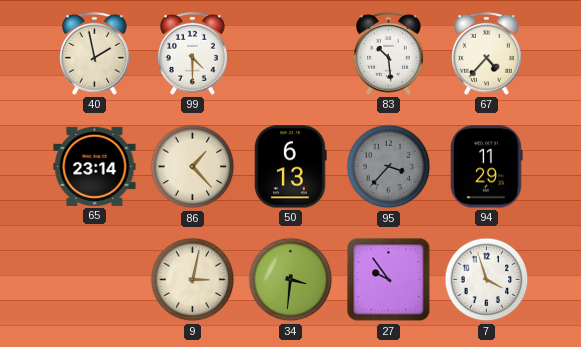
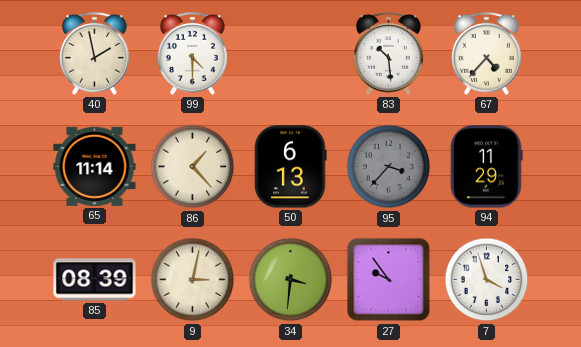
65: 23:14 -> 11:14 (95, 166)
85: none -> 08:39 (95, 280)
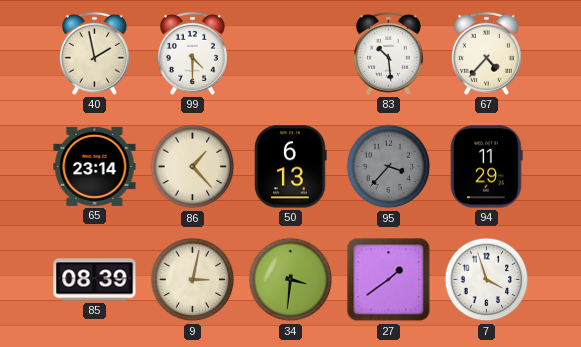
65: 11:14 -> 23:14 (95, 166)
27: 9:54 -> 1:39 (389, 280)
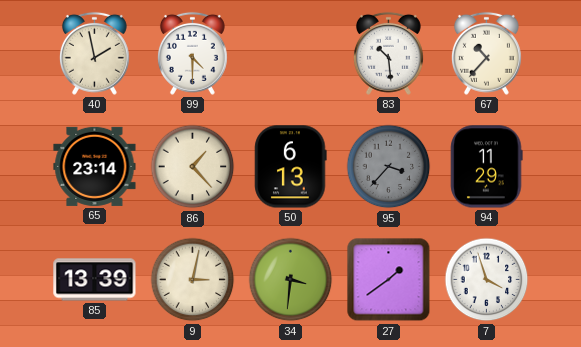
67: 4:37 -> 10:37 (486, 53)
85: 08:39 -> 13:39 (95, 280)
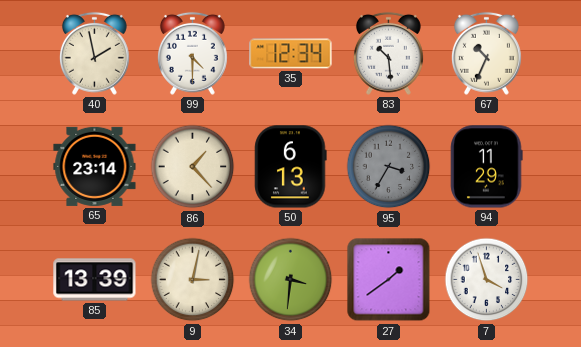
35: none -> 12:34 (291, 54)
67: 10:37 -> 10:34 (486, 53)
95: 3:37 -> 3:35 (389, 167)
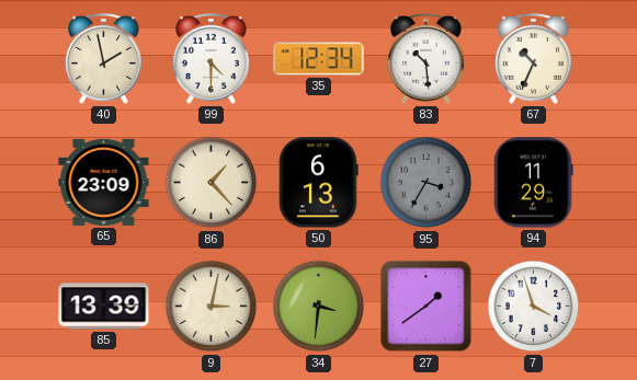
65: 23:14 -> 23:09 (104, 182)
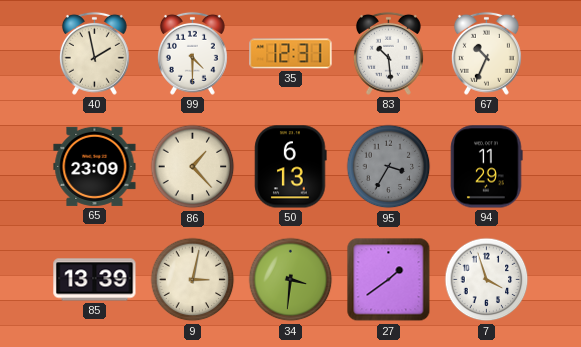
35: 12:34 -> 12:31 (291, 54)
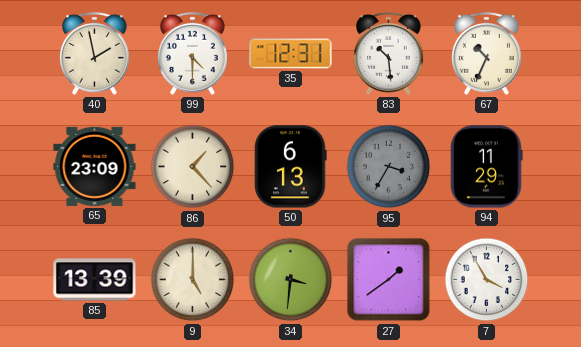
9: 3:02 -> 5:00 (193, 280)
7: 3:57 -> 3:55 (487, 280)
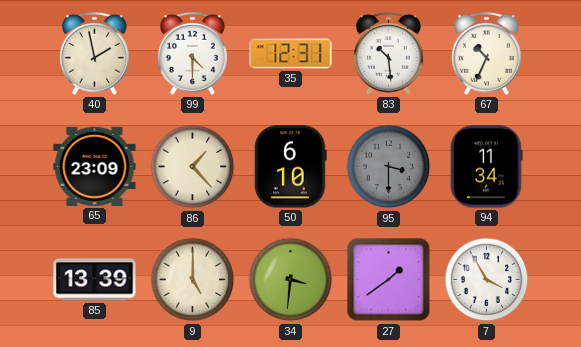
50: 6:13 -> 6:10 (291, 167)
95: 3:35 -> 3:30 (389, 167)
94: 11:29 -> 11:34 (487, 167)
